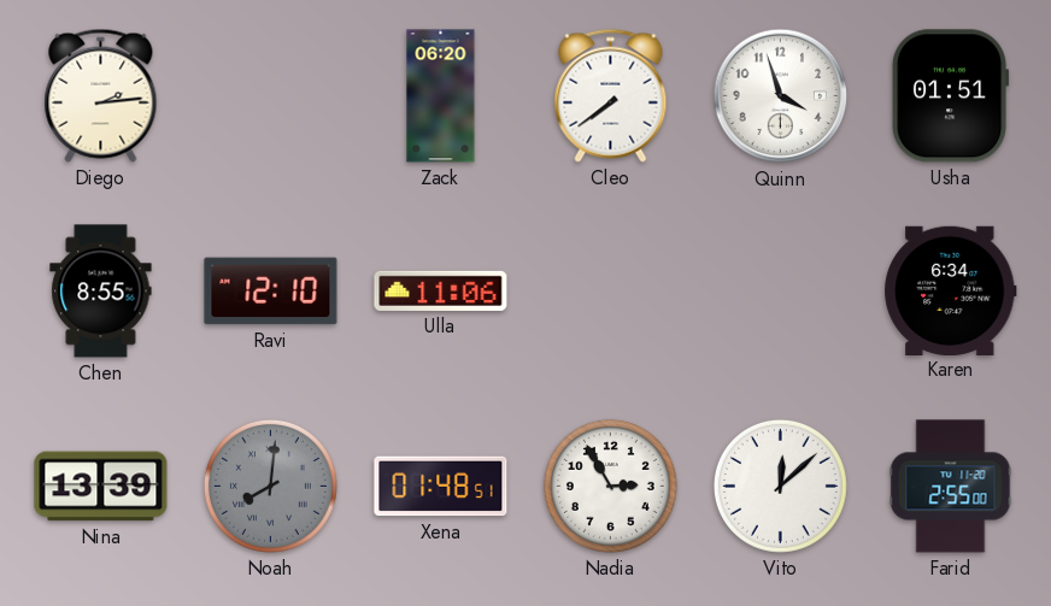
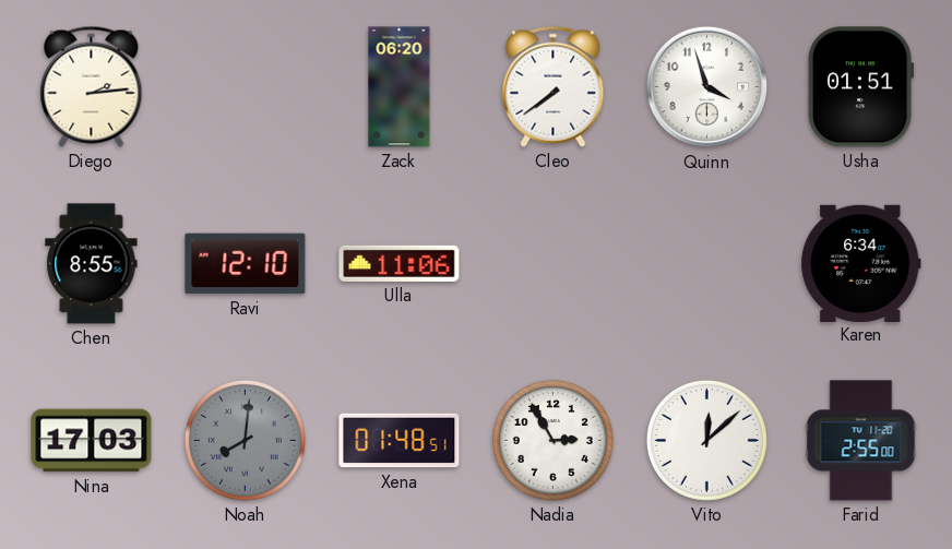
Nina: 13:39 -> 17:03 (92, 441)
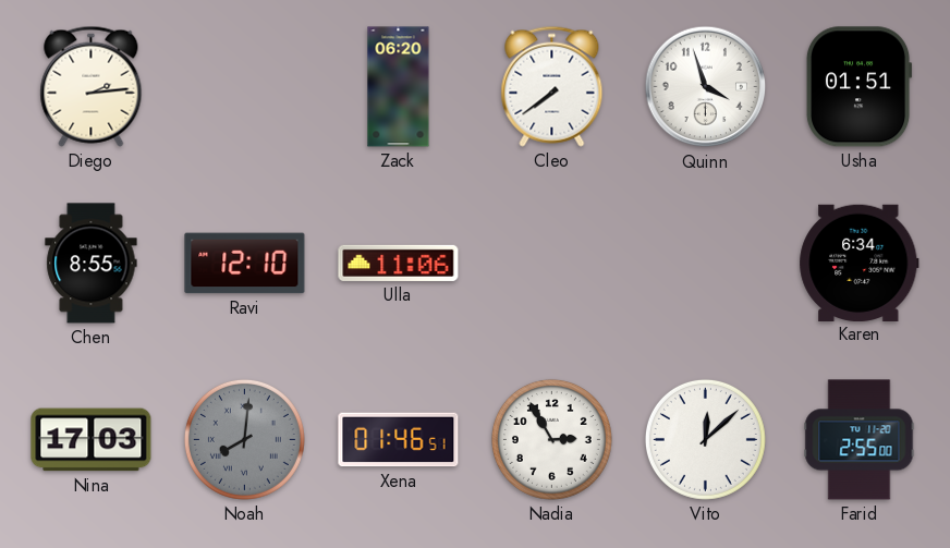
Xena: 01:48 -> 01:46 (399, 440)
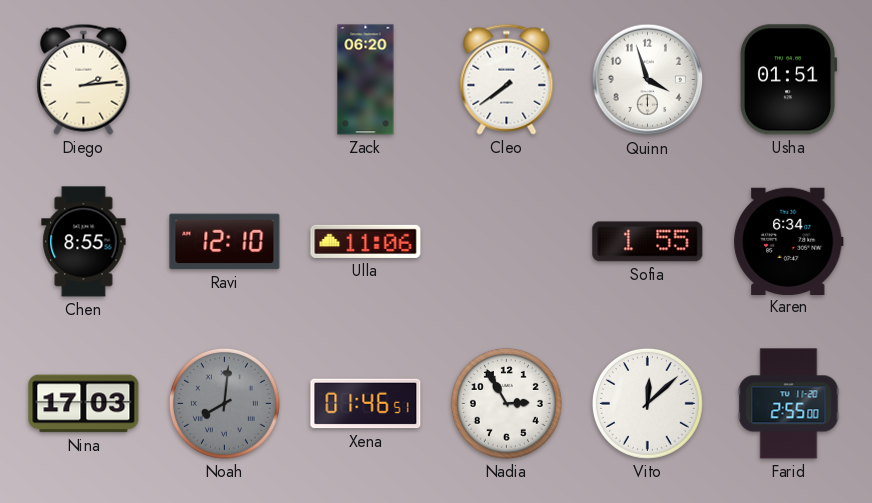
Sofia: none -> 1:55 (648, 242)
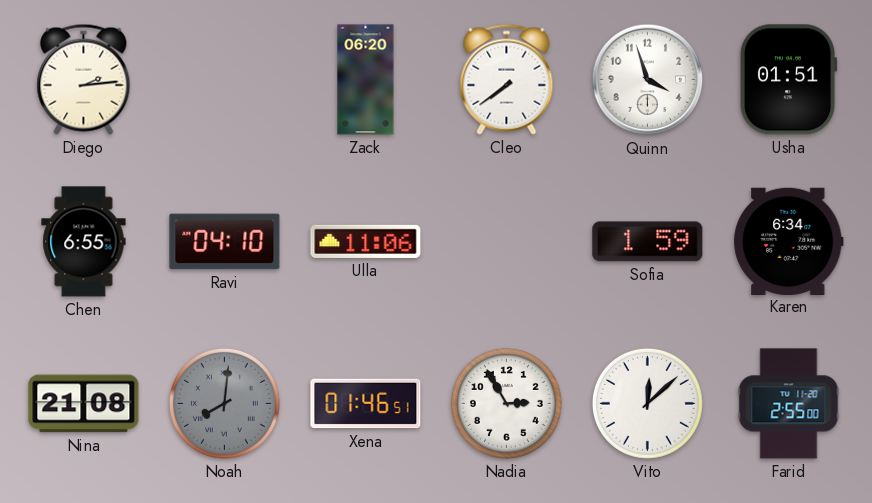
Chen: 8:55 -> 6:55 (84, 242)
Ravi: 12:10 -> 04:10 (225, 242)
Sofia: 1:55 -> 1:59 (648, 242)
Nina: 17:03 -> 21:08 (84, 404)
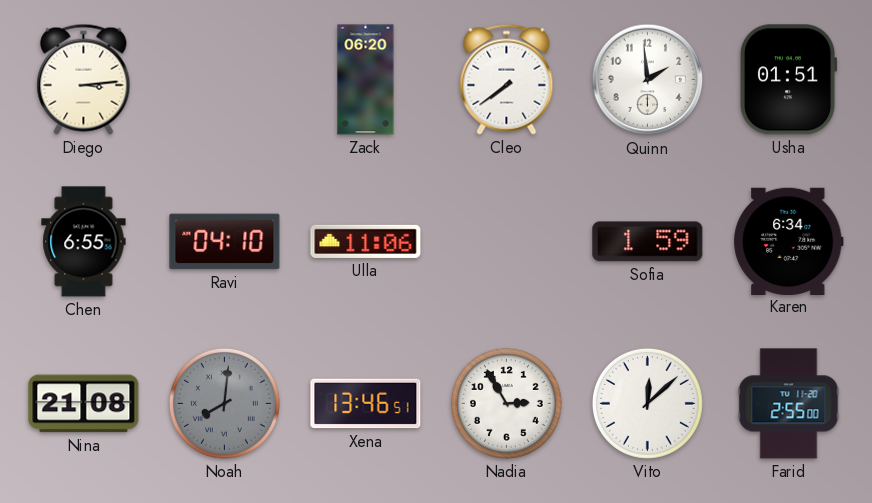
Diego: 2:14 -> 3:14 (84, 79)
Quinn: 3:57 -> 1:59 (648, 80)
Xena: 01:46 -> 13:46 (366, 404)
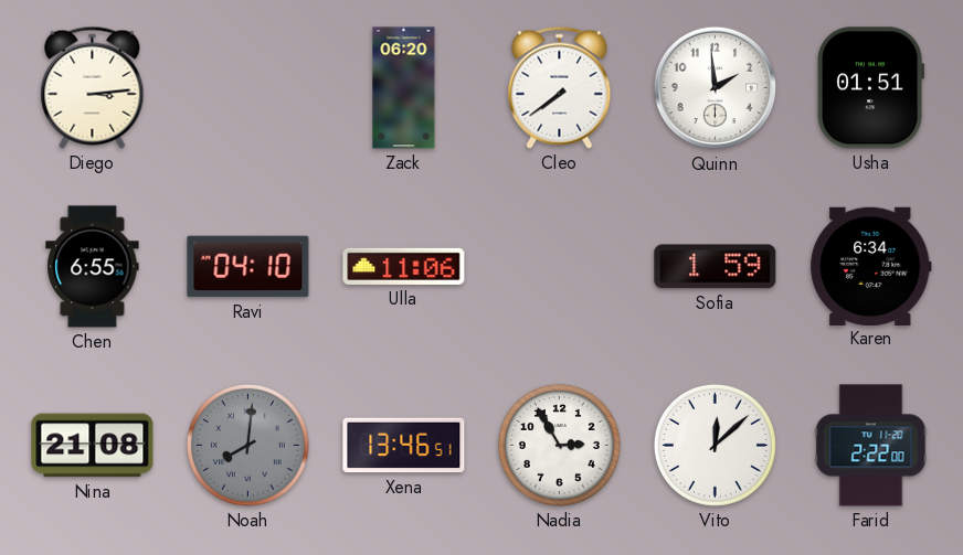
Farid: 2:55 -> 2:22 (871, 446)
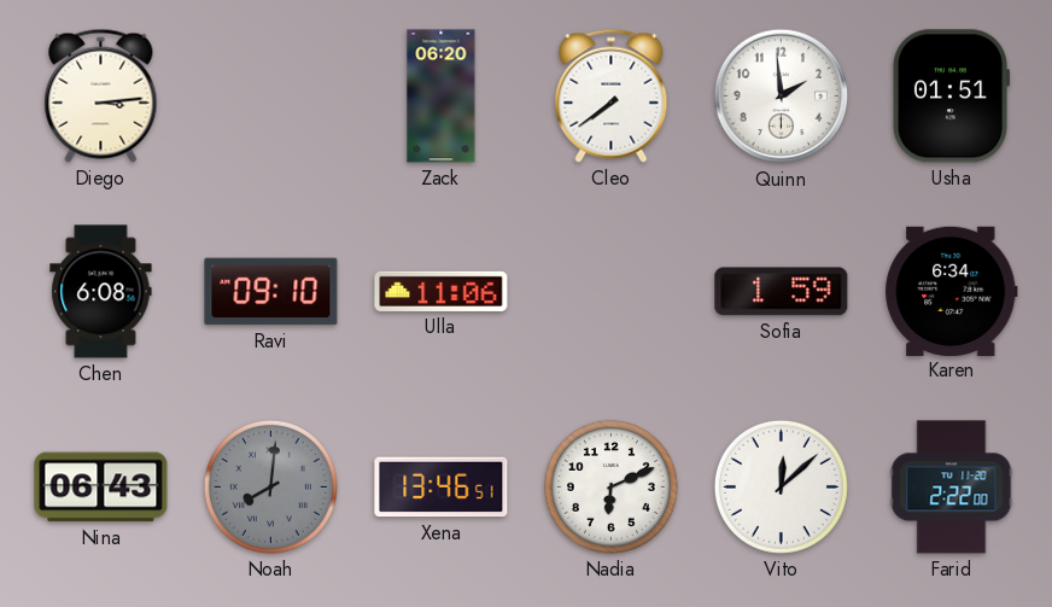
Chen: 6:55 -> 6:08 (101, 292)
Ravi: 04:10 -> 09:10 (271, 292)
Nina: 21:08 -> 06:43 (101, 488)
Nadia: 2:55 -> 6:11 (610, 486)
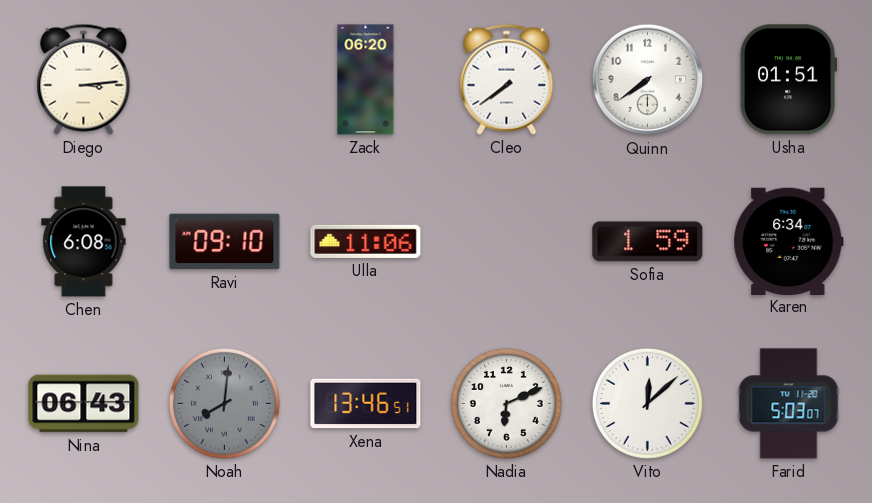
Quinn: 1:59 -> 7:39 (648, 80)
Farid: 2:22 -> 5:03 (789, 404)
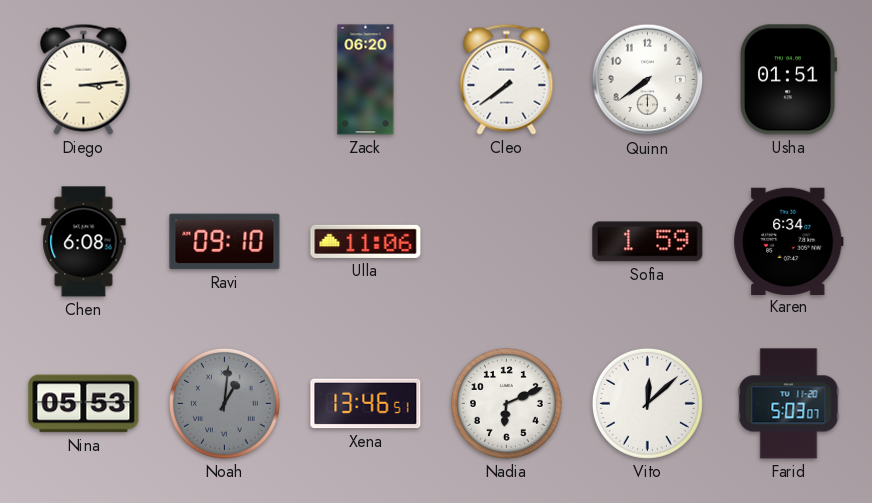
Nina: 06:43 -> 05:53 (84, 404)
Noah: 8:01 -> 1:01 (224, 403)
